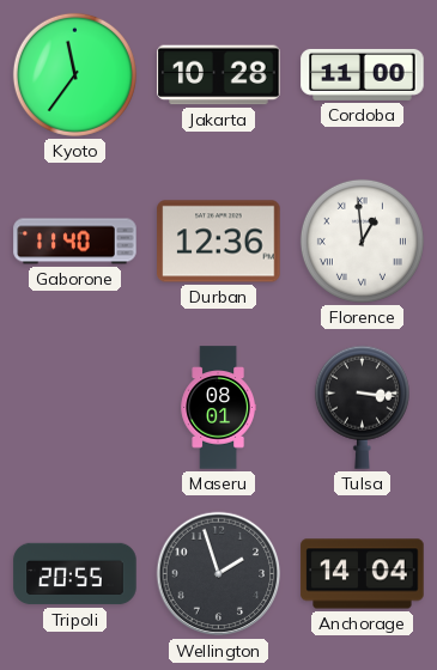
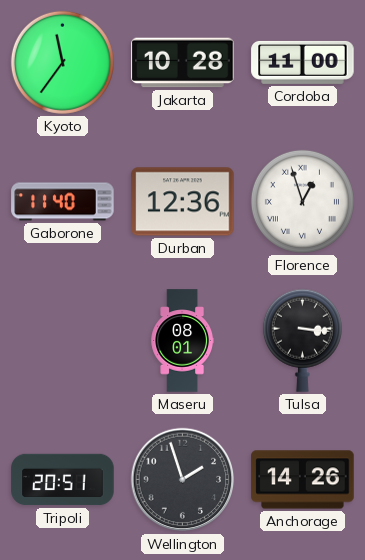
Florence: 12:59 -> 12:57 (302, 201)
Tripoli: 20:55 -> 20:51 (63, 480)
Anchorage: 14:04 -> 14:26 (303, 480)
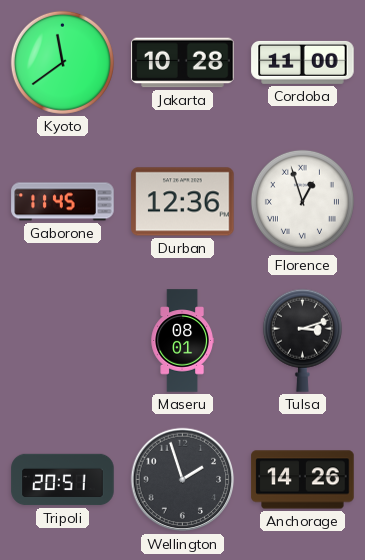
Kyoto: 11:36 -> 11:39 (62, 62)
Gaborone: 11:40 -> 11:45 (63, 202)
Tulsa: 3:16 -> 3:12 (302, 340)
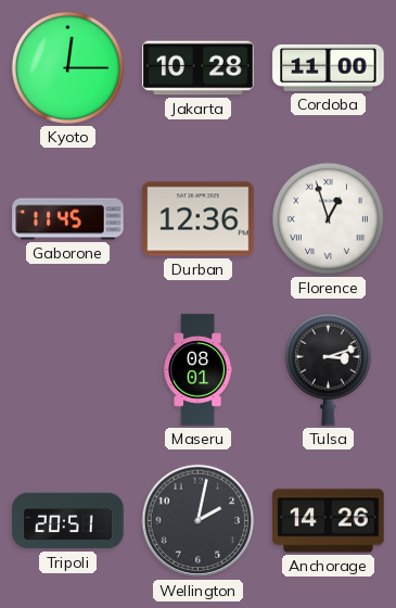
Kyoto: 11:39 -> 12:15 (67, 67)
Wellington: 1:57 -> 2:02 (199, 521)
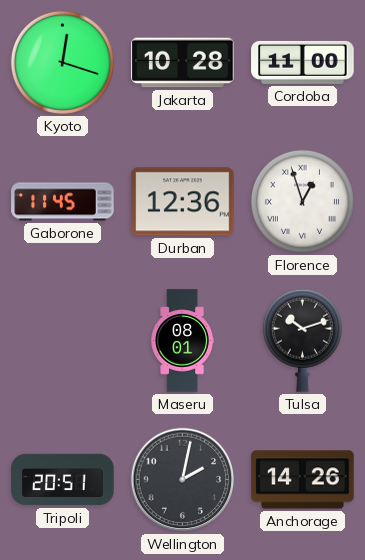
Kyoto: 12:15 -> 12:18 (62, 62)
Tulsa: 3:12 -> 10:12 (302, 340)
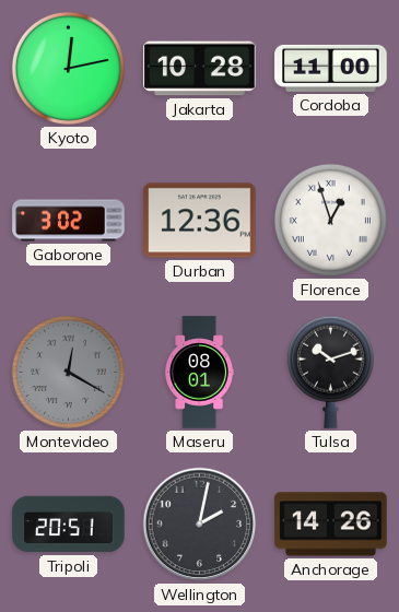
Kyoto: 12:18 -> 12:13 (68, 68)
Gaborone: 11:45 -> 3:02 (69, 221)
Montevideo: none -> 12:20 (68, 372)
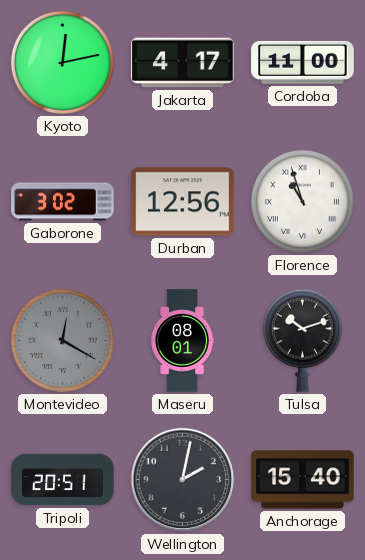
Jakarta: 10:28 -> 4:17 (183, 63)
Durban: 12:36 -> 12:56 (183, 202)
Florence: 12:57 -> 10:57 (302, 201)
Anchorage: 14:26 -> 15:40 (303, 480)
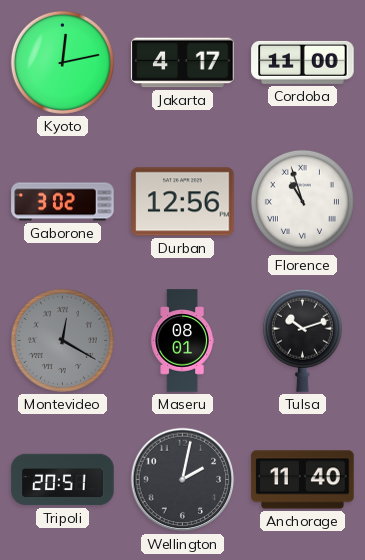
Anchorage: 15:40 -> 11:40 (303, 480)
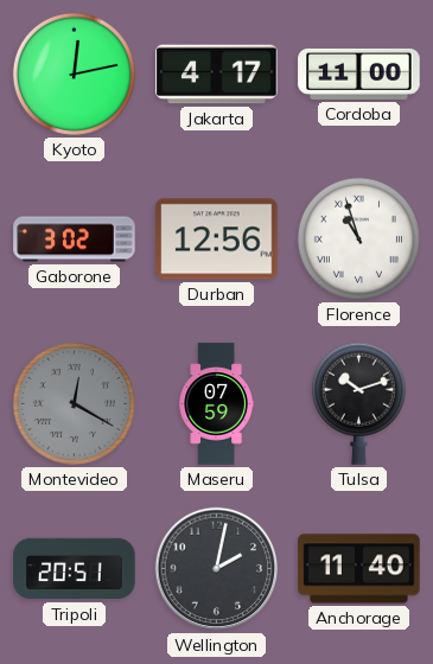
Maseru: 08:01 -> 07:59 (216, 404)
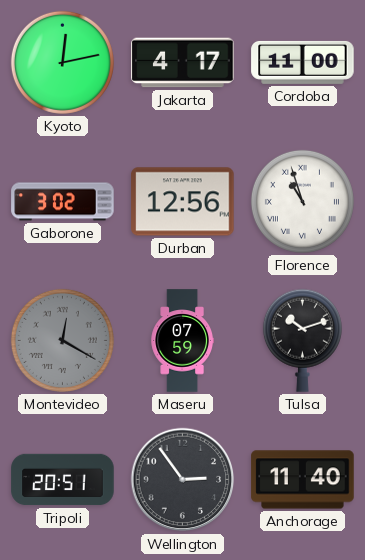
Wellington: 2:02 -> 2:54 (183, 480)
